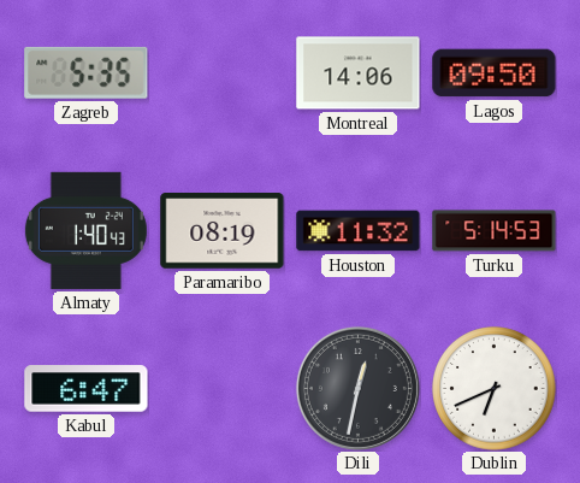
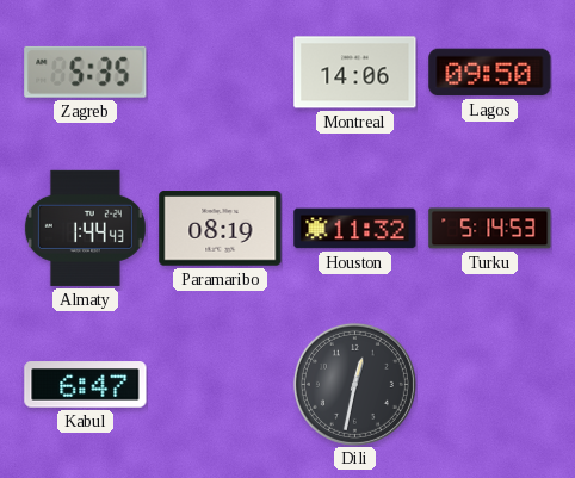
Almaty: 1:40 -> 1:44 (85, 228)
Dublin: 6:41 -> none (495, 389)
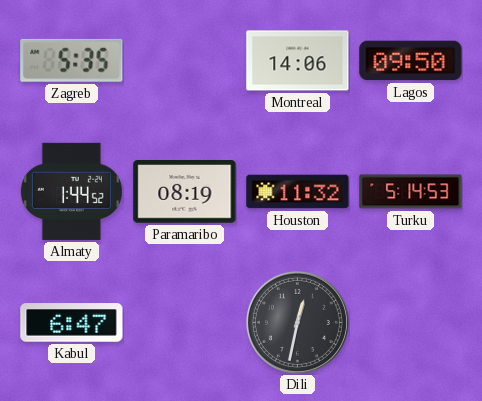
Almaty: 1:44:43 -> 1:44:52 (71, 191)
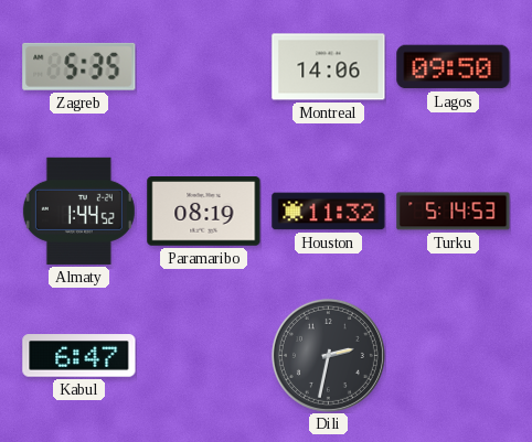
Dili: 12:32 -> 2:32 (328, 355)
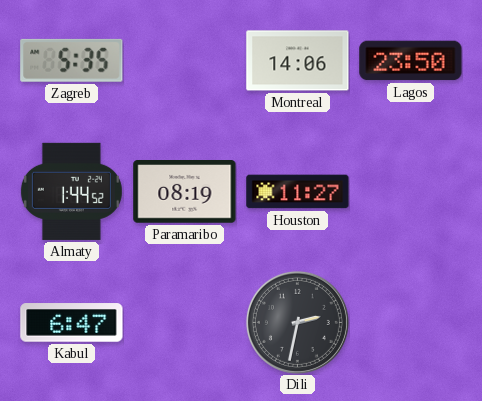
Lagos: 09:50 -> 23:50 (411, 61)
Houston: 11:32 -> 11:27 (298, 192)
Turku: 5:14 -> none (454, 212)
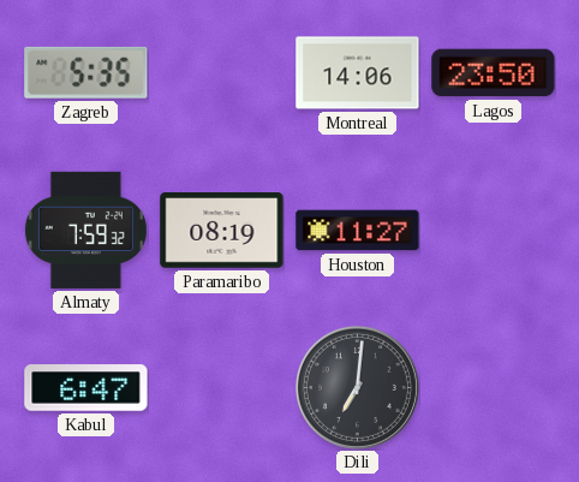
Almaty: 1:44 -> 7:59 (85, 230)
Dili: 2:32 -> 7:01 (357, 387)
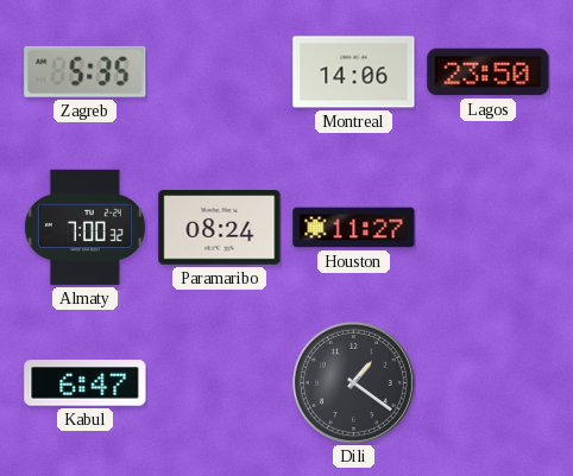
Almaty: 7:59 -> 7:00 (84, 227)
Paramaribo: 08:19 -> 08:24 (220, 228)
Dili: 7:01 -> 1:21 (353, 382)
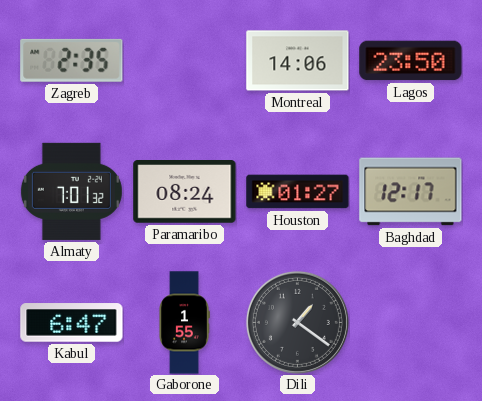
Zagreb: 5:35 -> 2:35 (72, 60)
Almaty: 7:00 -> 7:01 (71, 191)
Houston: 11:27 -> 01:27 (298, 192)
Baghdad: none -> 12:17 (411, 192)
Gaborone: none -> 1:55 (184, 323)
